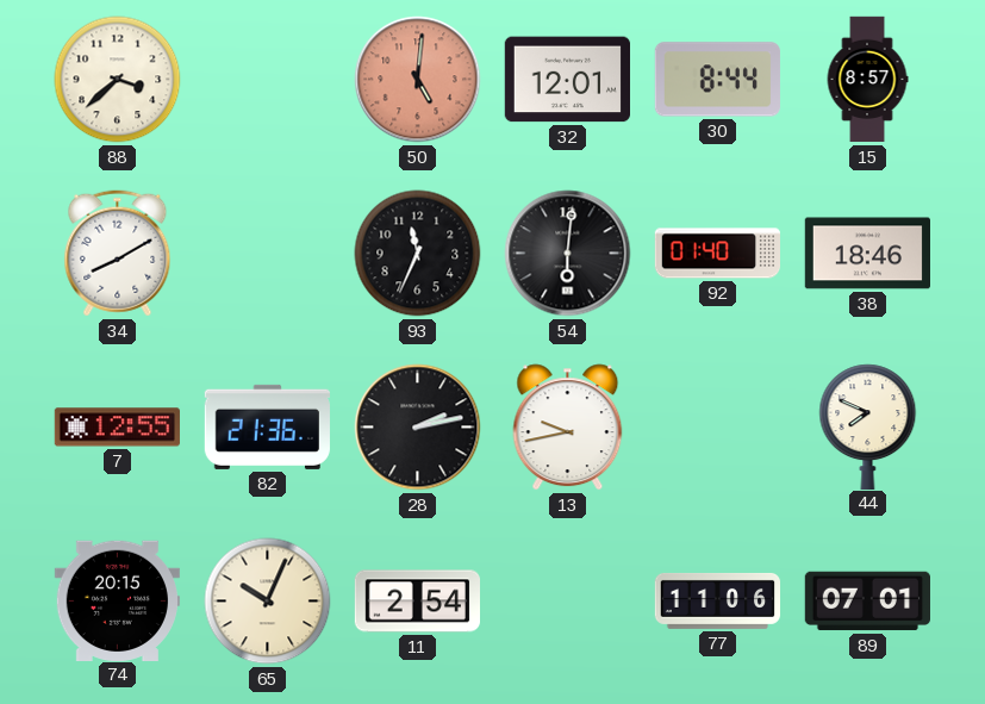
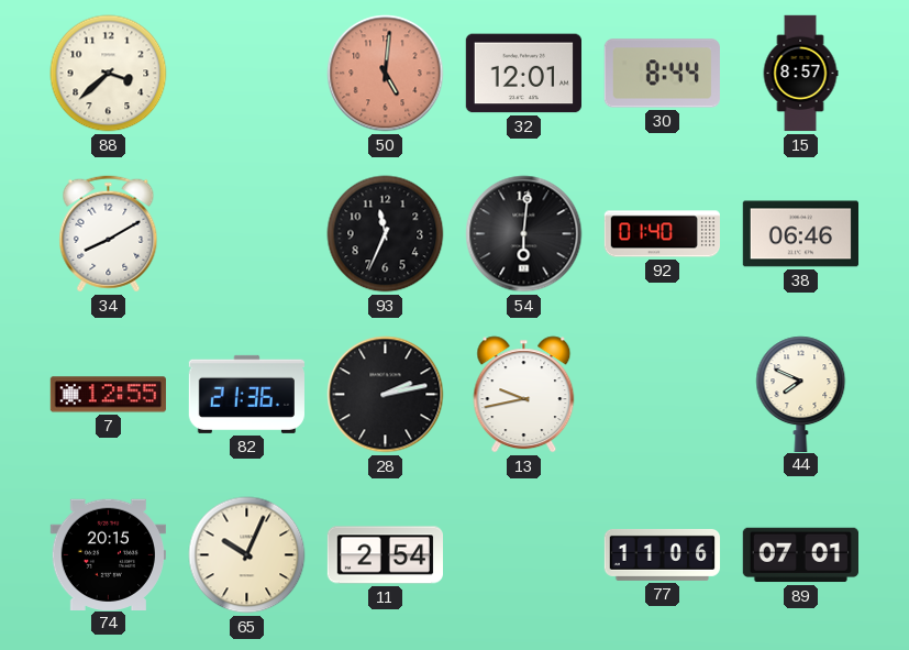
38: 18:46 -> 06:46 (800, 234)
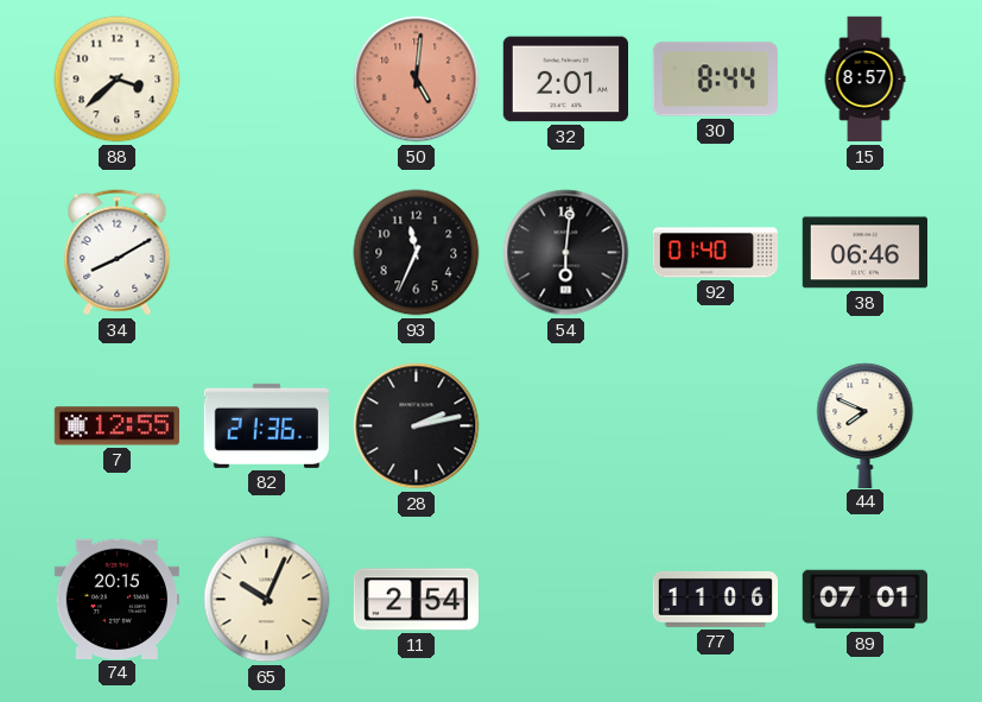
32: 12:01 -> 2:01 (565, 80)
13: 9:43 -> none (524, 395)
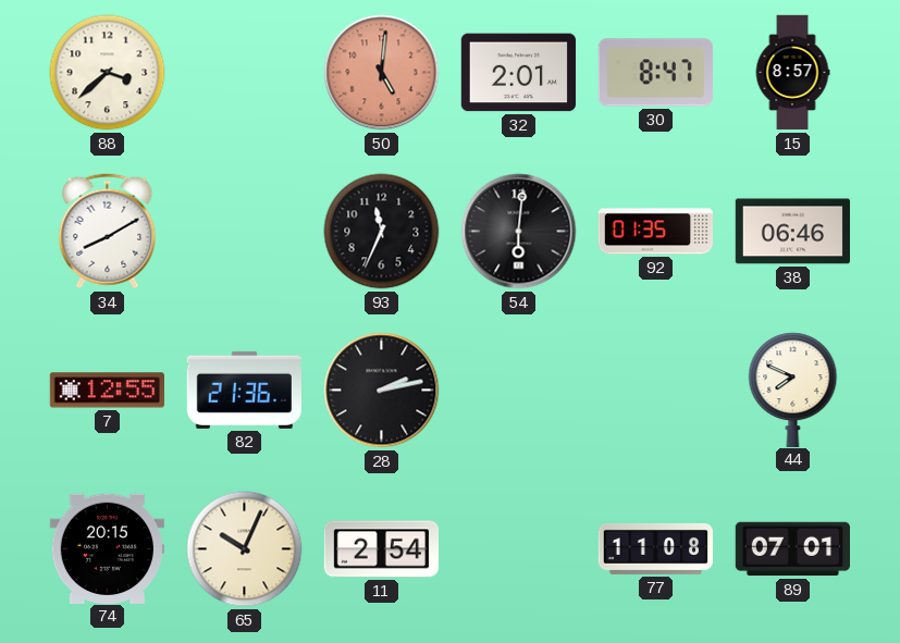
30: 8:44 -> 8:47 (655, 73)
92: 01:40 -> 01:35 (655, 232)
77: 11:06 -> 11:08 (656, 548)
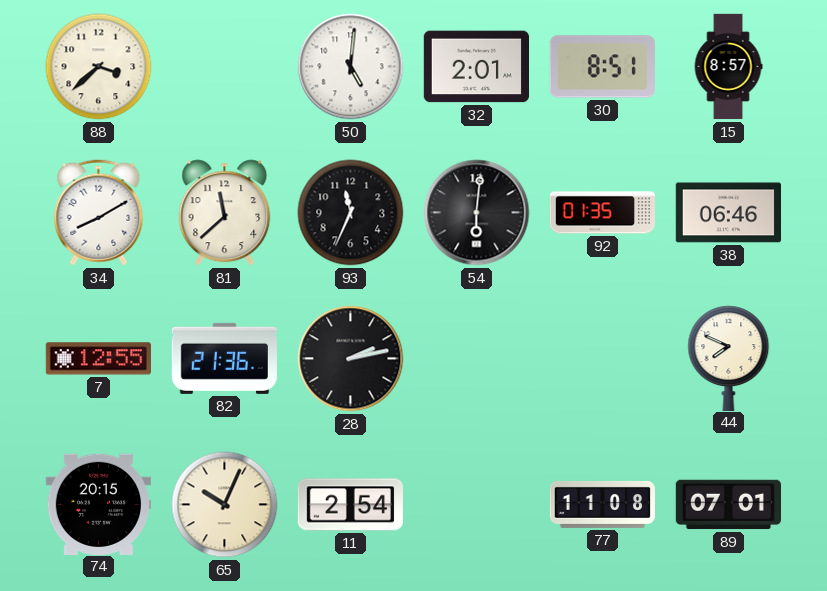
50 dial: salmon -> white (351, 67)
30: 8:47 -> 8:51 (602, 67)
81: none -> 11:38 (225, 213)
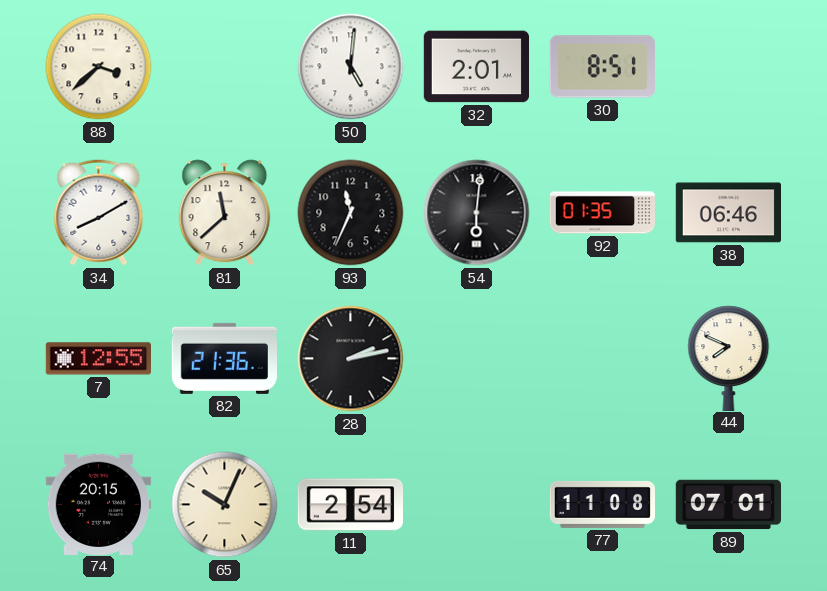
15: 8:57 -> none (728, 67)
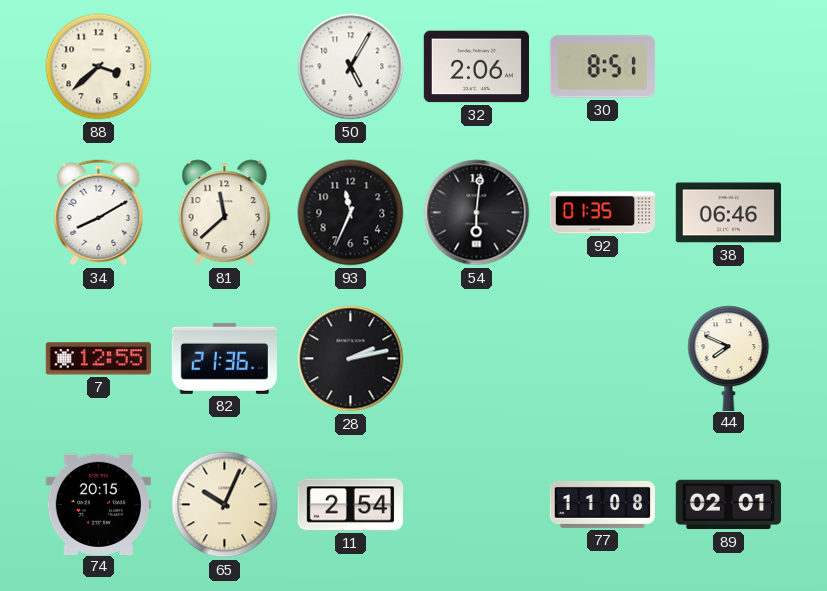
50: 5:01 -> 5:05 (351, 67)
32: 2:01 -> 2:06 (476, 67)
89: 07:01 -> 02:01 (728, 505)
